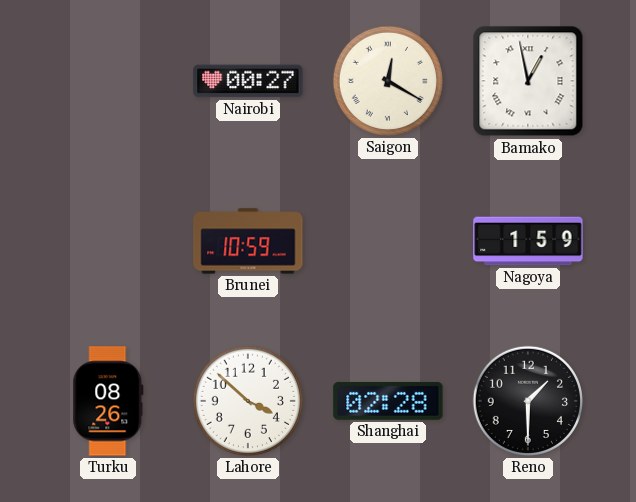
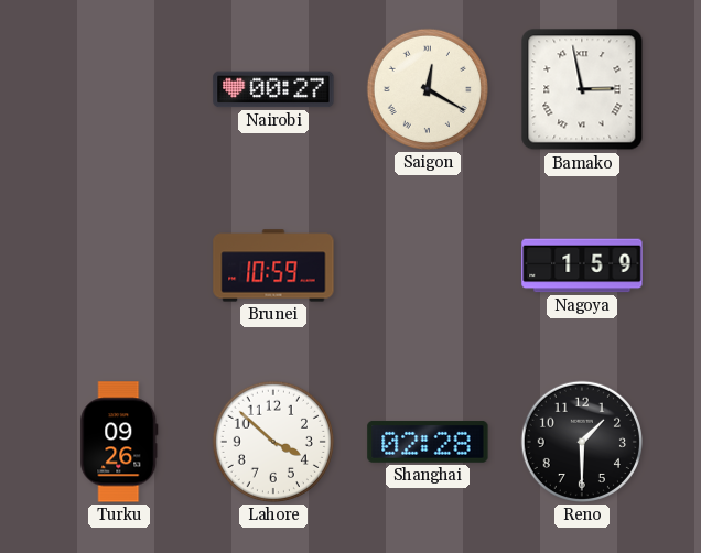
Bamako: 12:58 -> 2:58 (582, 89)
Turku: 08:26 -> 09:26 (119, 442)
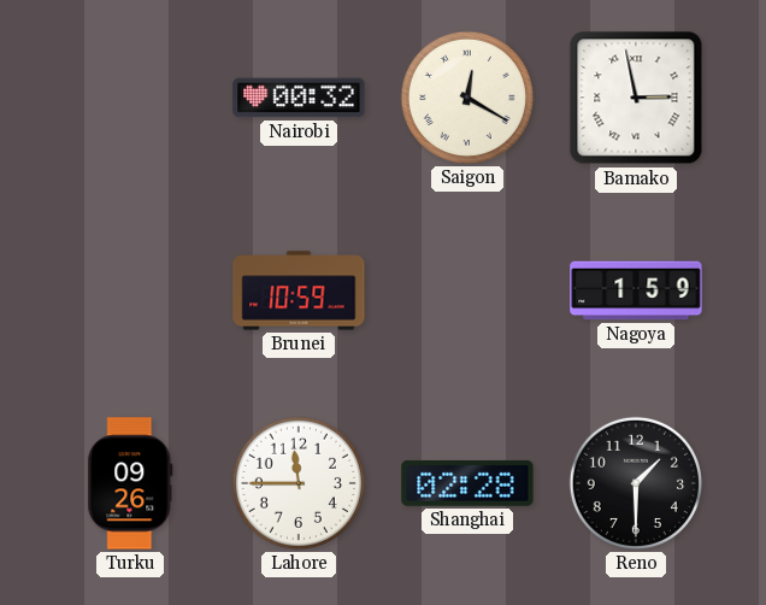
Nairobi: 00:27 -> 00:32 (299, 98)
Lahore: 3:52 -> 11:45 (299, 483)
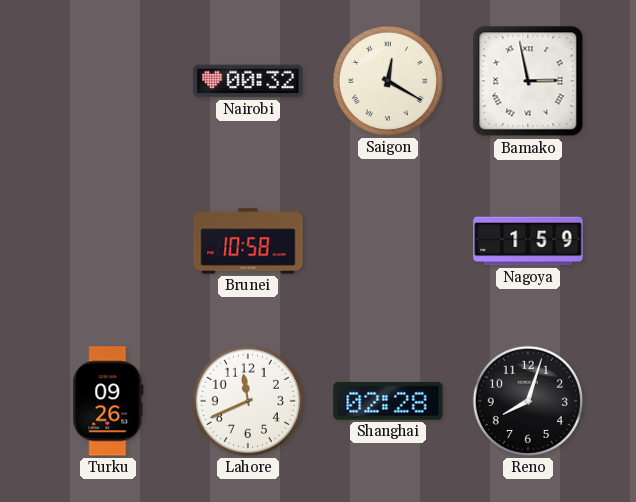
Brunei: 10:59 -> 10:58 (248, 241)
Lahore: 11:45 -> 11:41 (248, 401)
Reno: 1:30 -> 8:03 (528, 401)
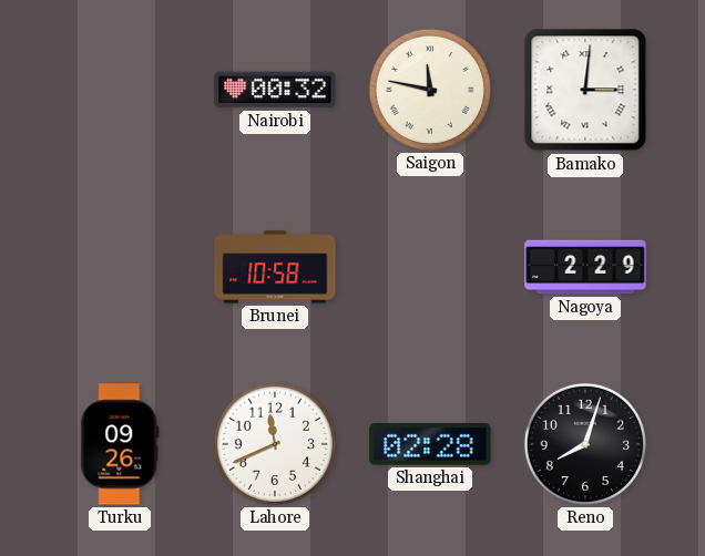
Saigon: 12:20 -> 11:47 (430, 90)
Bamako: 2:58 -> 3:01 (585, 90)
Nagoya: 1:59 -> 2:29 (585, 267)
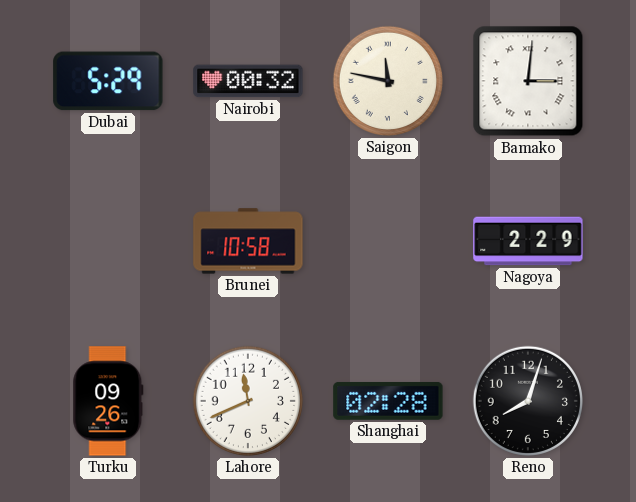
Dubai: none -> 5:29 (108, 81)
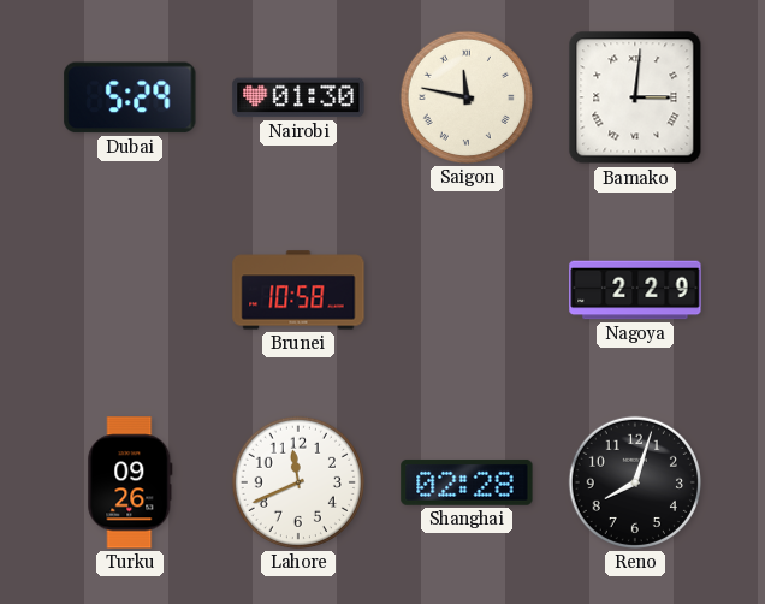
Nairobi: 00:32 -> 01:30 (298, 97)
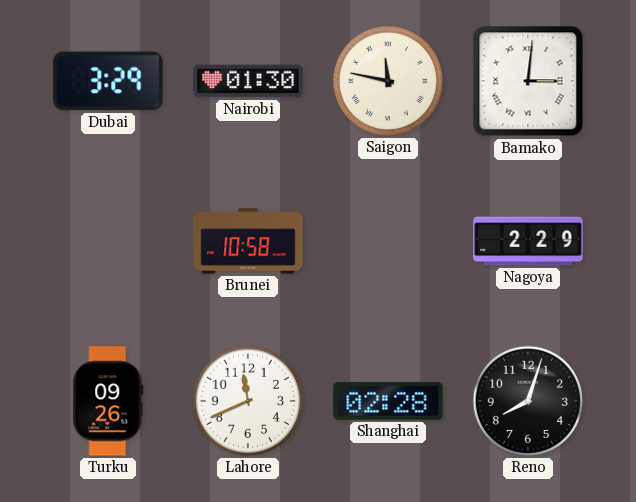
Dubai: 5:29 -> 3:29 (108, 81)
